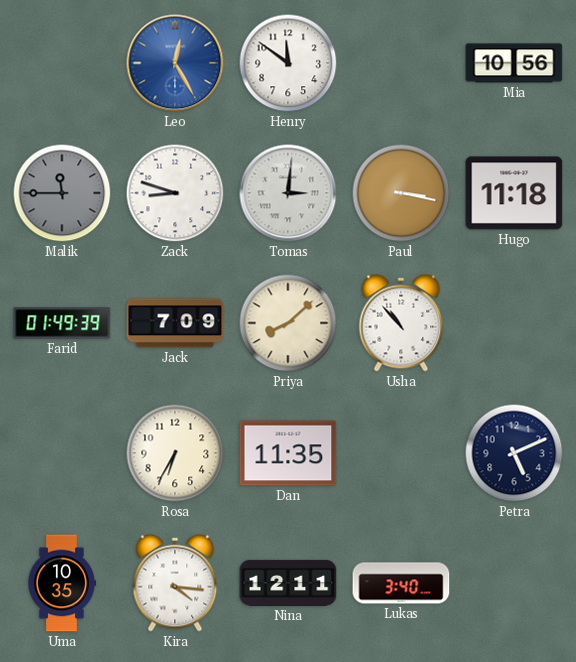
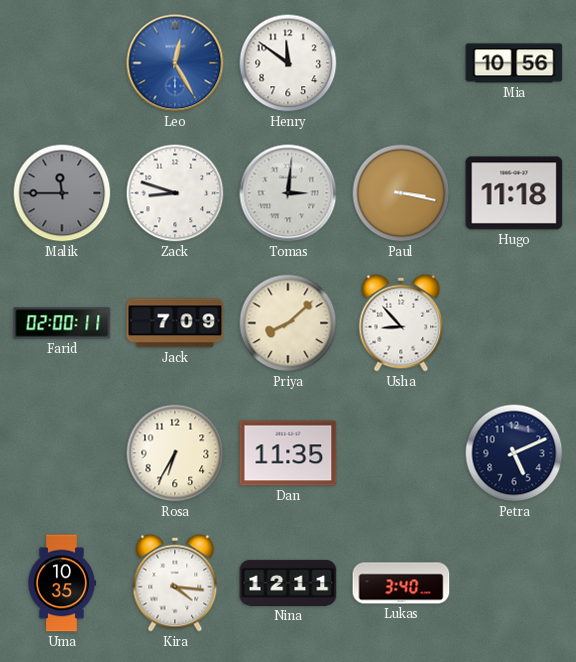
Farid: 01:49 -> 02:00 (62, 323)
Usha: 10:53 -> 8:53 (401, 323)
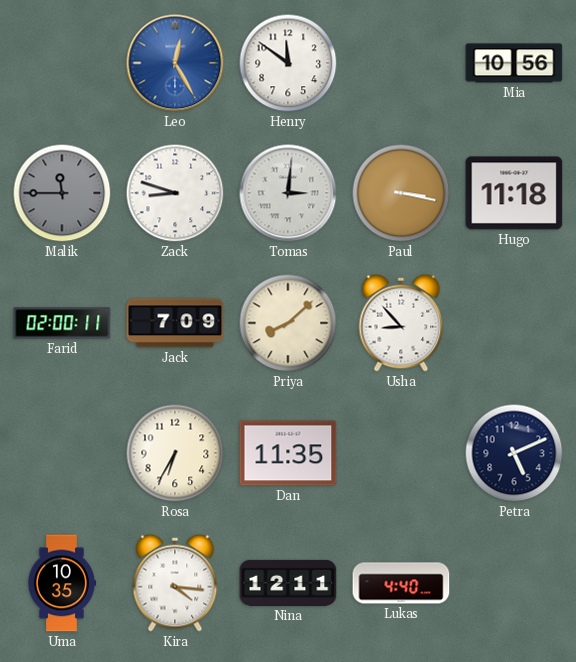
Lukas: 3:40 -> 4:40 (401, 583)
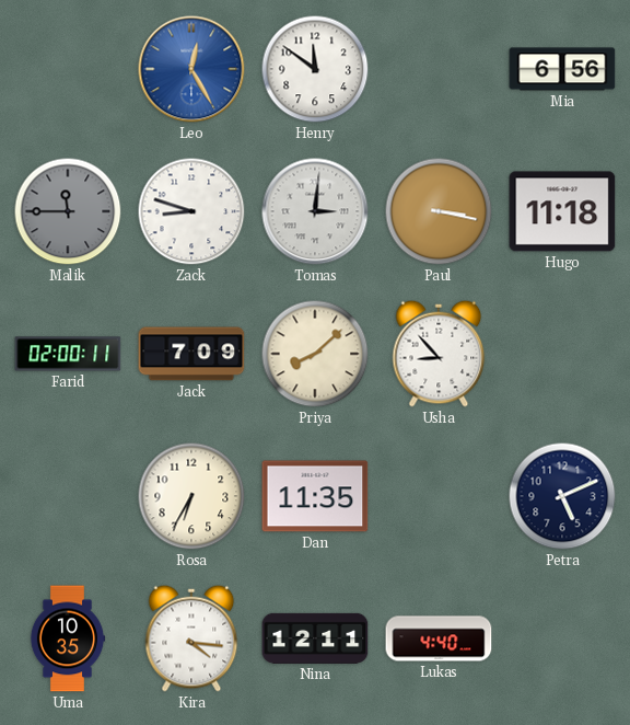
Mia: 10:56 -> 6:56 (562, 69)
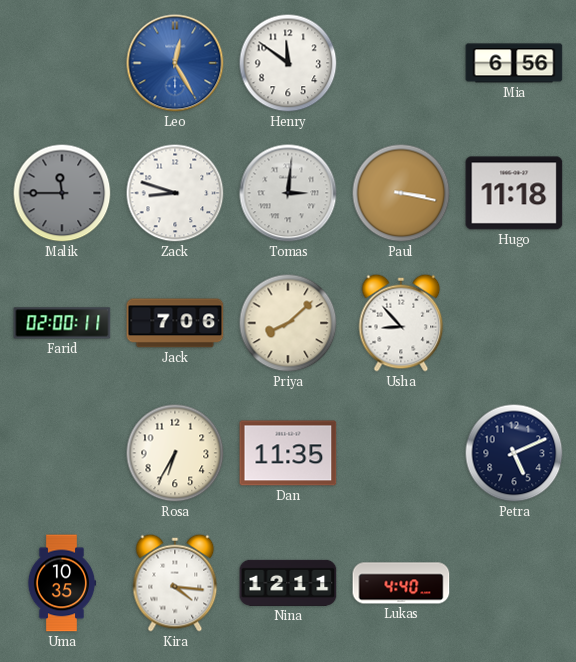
Jack: 7:09 -> 7:06 (175, 323)
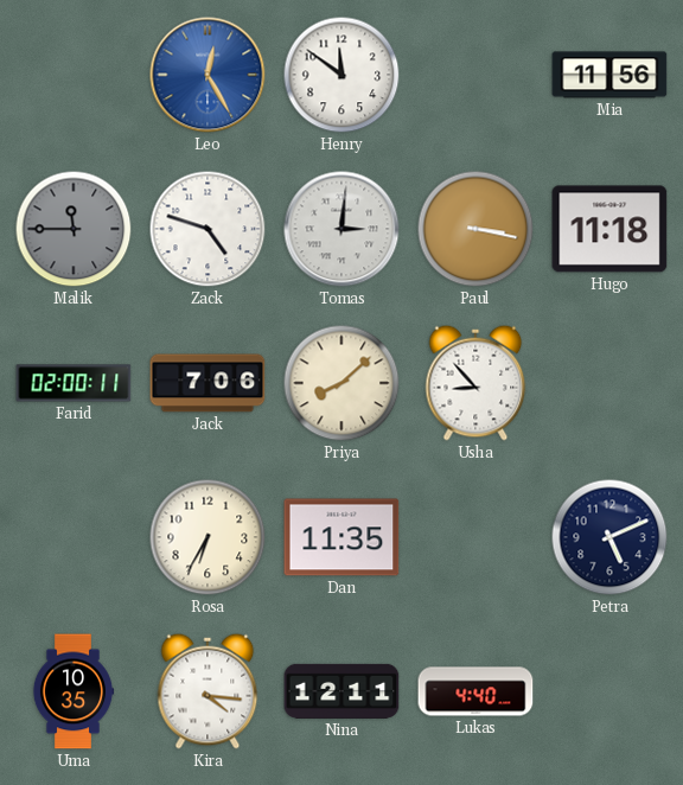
Mia: 6:56 -> 11:56 (609, 75)
Zack: 8:48 -> 4:48 (208, 229)
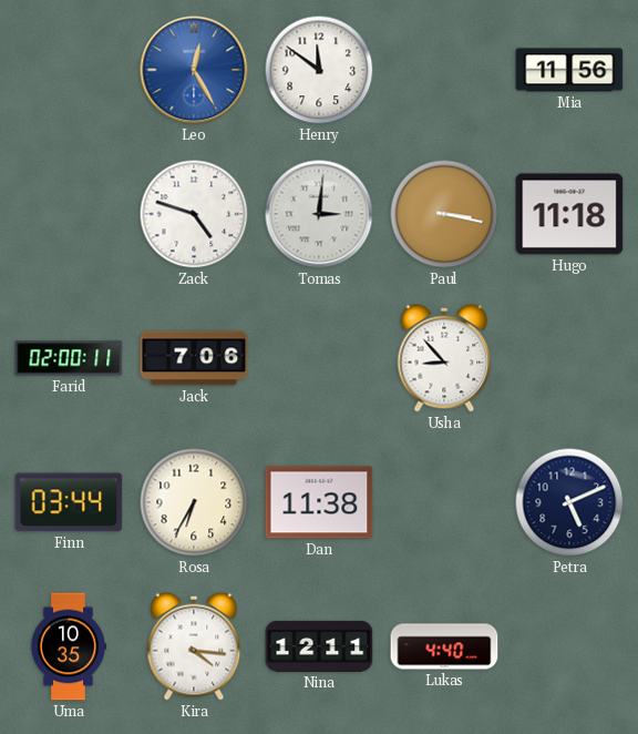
Malik: 11:45 -> none (74, 229)
Priya: 8:08 -> none (341, 383)
Finn: none -> 03:44 (69, 502)
Dan: 11:35 -> 11:38 (319, 502)
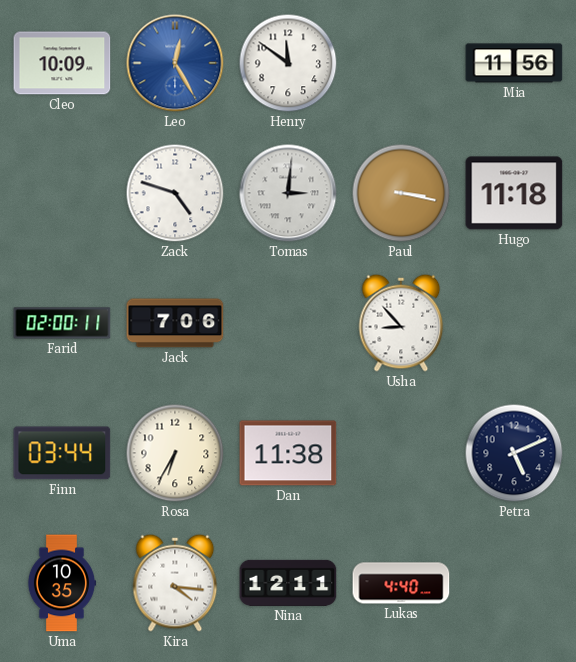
Cleo: none -> 10:09 (62, 63)
